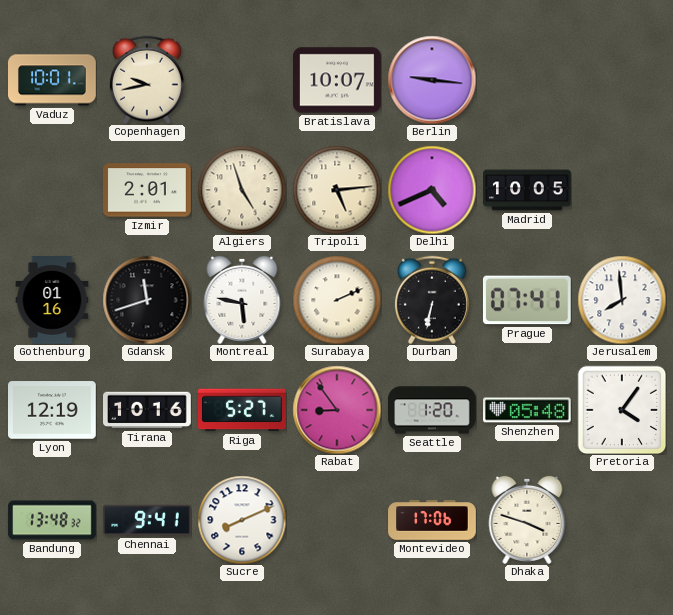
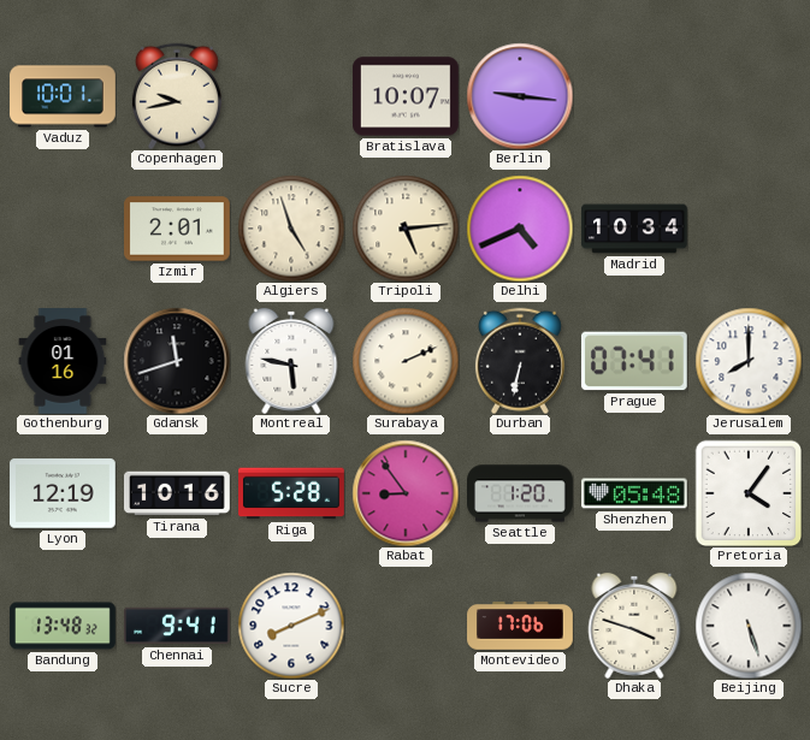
Madrid: 10:05 -> 10:34 (634, 229)
Jerusalem: 7:59 -> 8:00 (749, 361)
Riga: 5:27 -> 5:28 (292, 493)
Beijing: none -> 5:27 (749, 626)
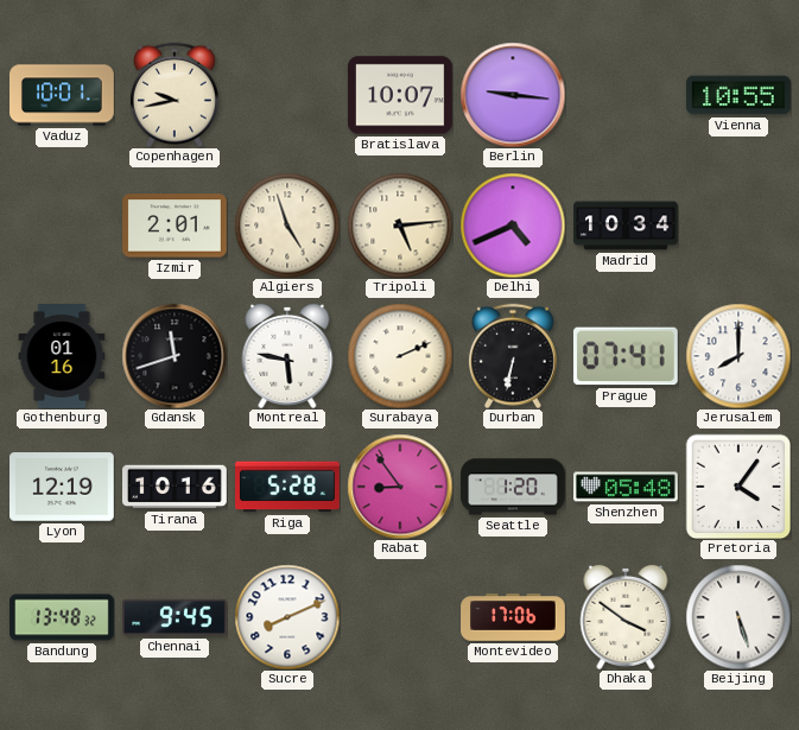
Vienna: none -> 10:55 (740, 95)
Chennai: 9:41 -> 9:45 (176, 617)
Dhaka: 3:48 -> 3:51 (626, 617)
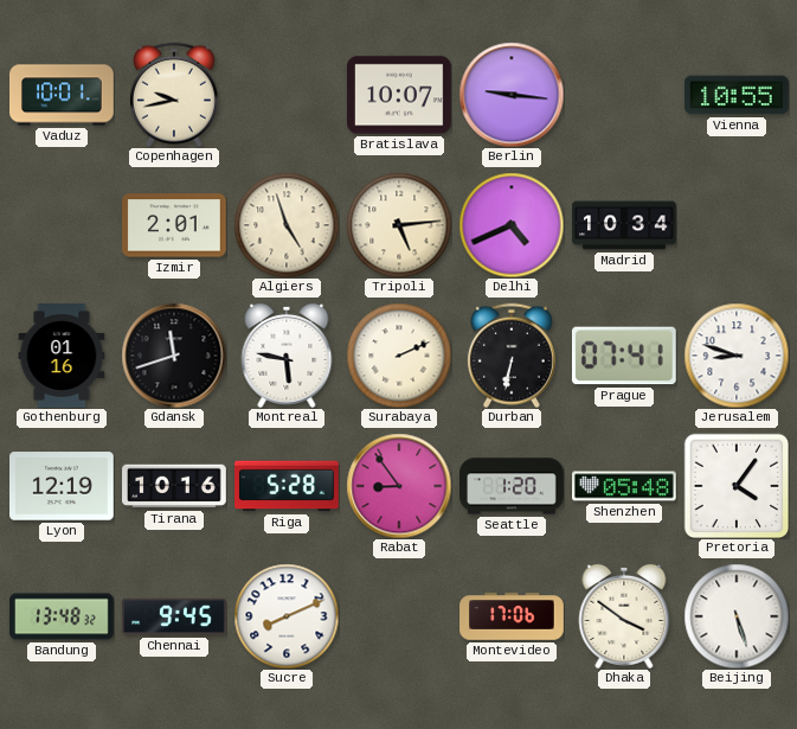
Jerusalem: 8:00 -> 8:48 (737, 356)
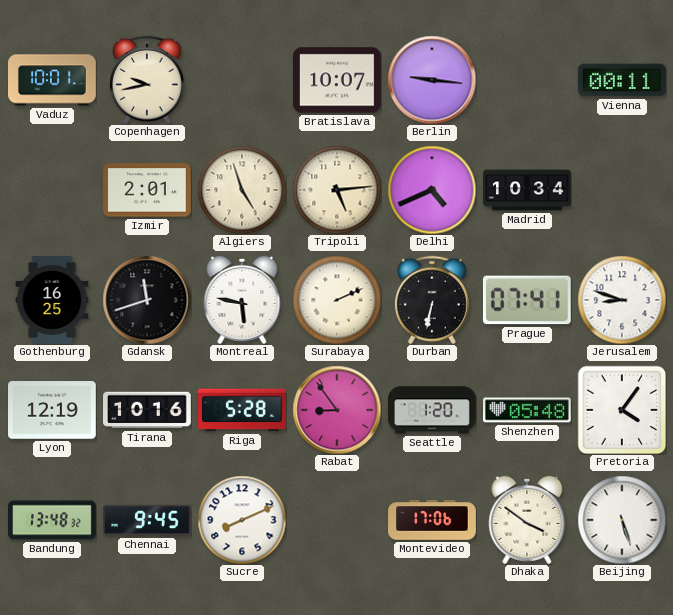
Vienna: 10:55 -> 00:11 (623, 80)
Gothenburg: 01:16 -> 16:25 (52, 301)
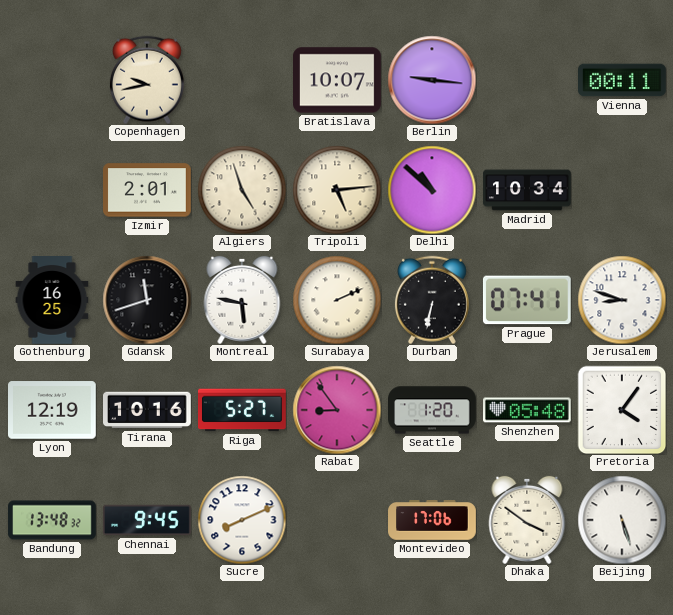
Vaduz: 10:01 -> none (53, 80)
Delhi: 4:41 -> 10:52 (432, 190)
Riga: 5:28 -> 5:27 (243, 410)
